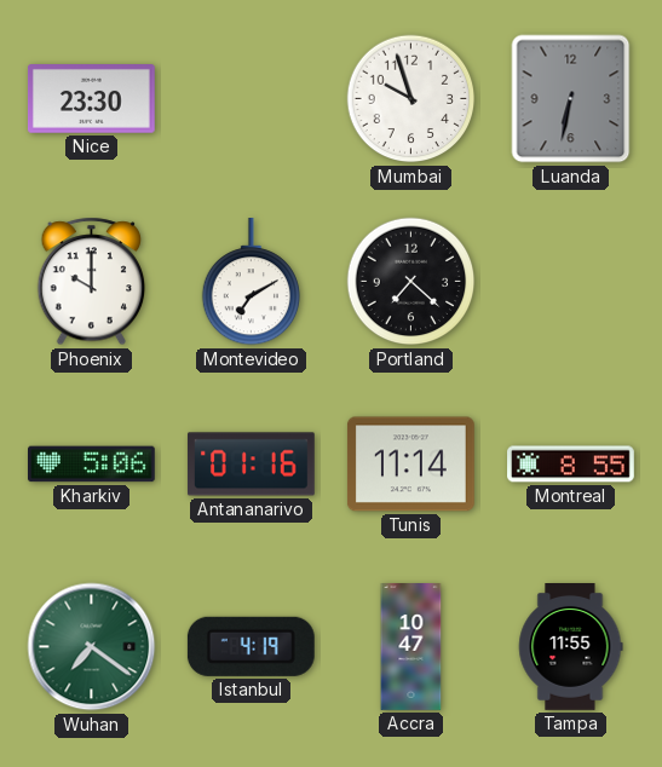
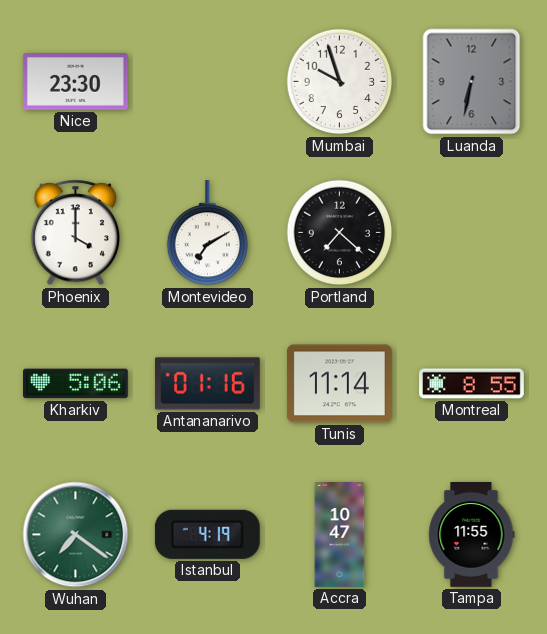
Phoenix: 10:00 -> 4:00 (76, 233)
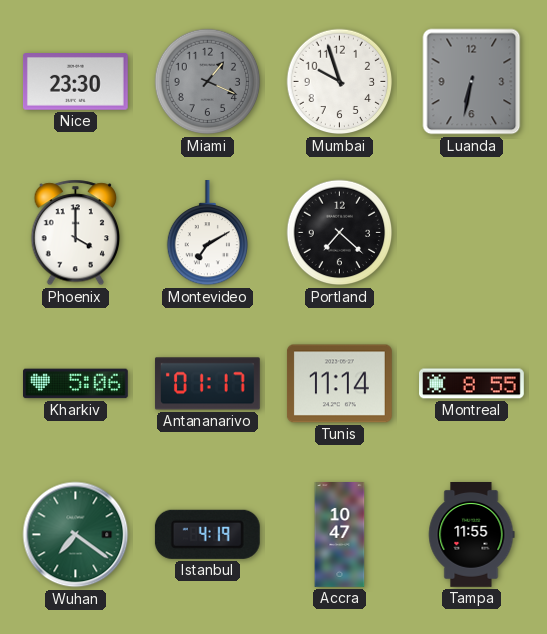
Miami: none -> 1:19 (208, 82)
Antananarivo: 01:16 -> 01:17 (207, 384)
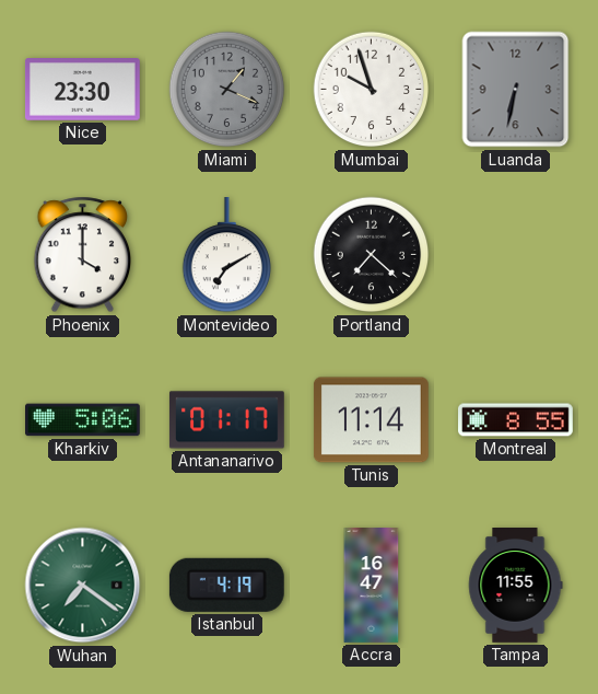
Accra: 10:47 -> 16:47 (372, 586)
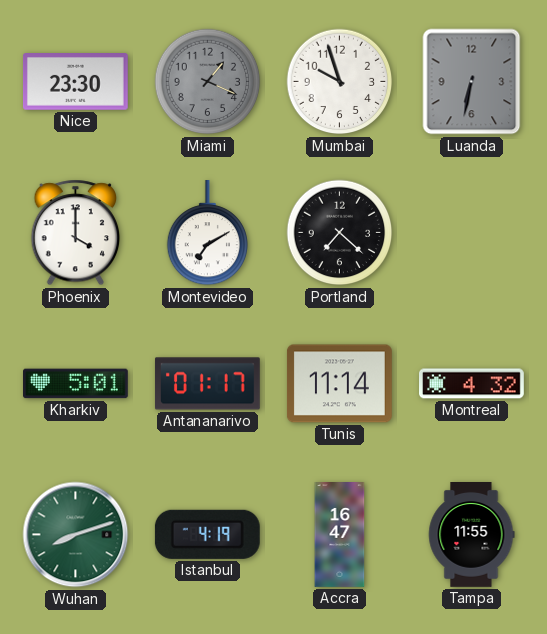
Kharkiv: 5:06 -> 5:01 (76, 384)
Montreal: 8:55 -> 4:32 (472, 384)
Wuhan: 7:21 -> 8:12 (76, 535)
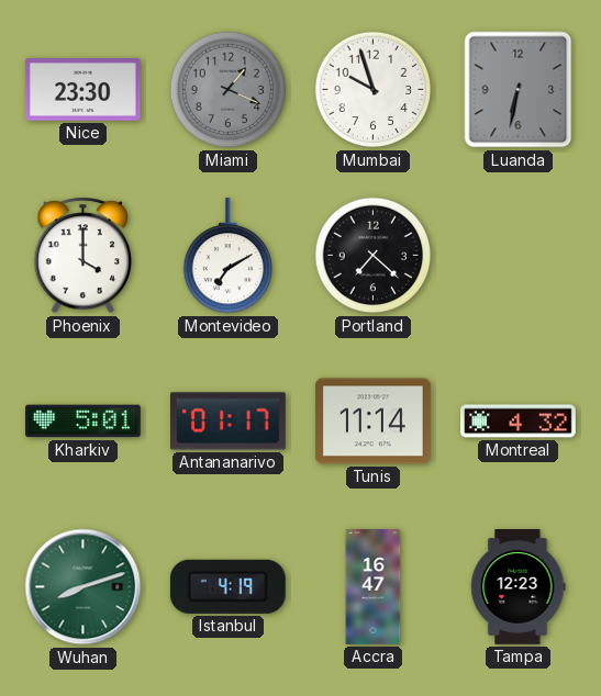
Tampa: 11:55 -> 12:23 (519, 587)
